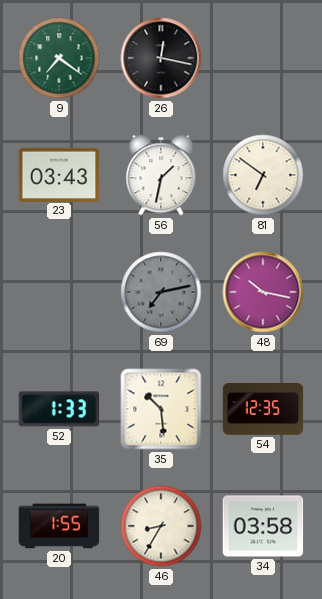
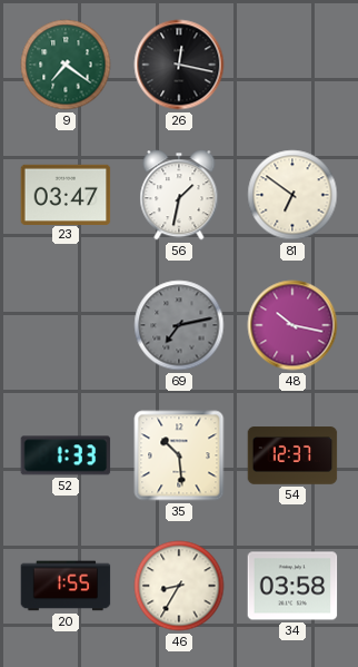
23: 03:43 -> 03:47 (66, 194)
54: 12:35 -> 12:37 (292, 455)
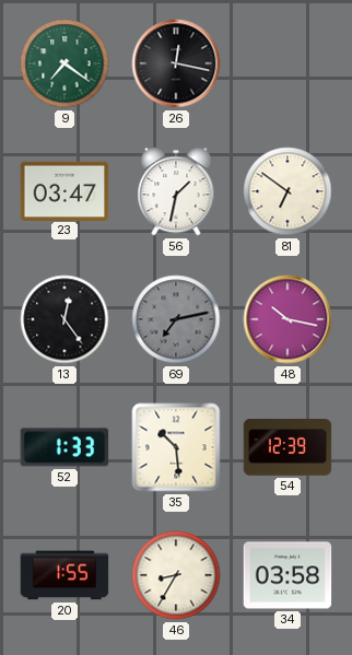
13: none -> 12:24 (64, 319)
54: 12:37 -> 12:39 (288, 447)
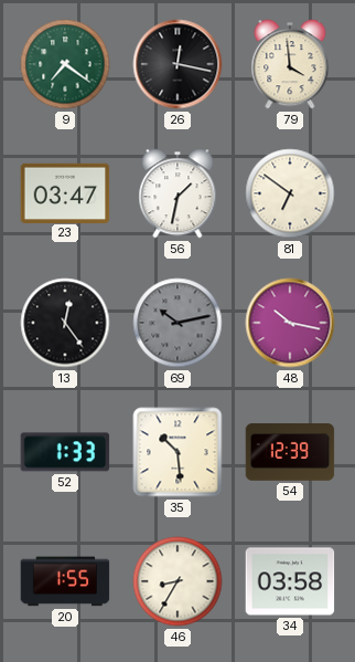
79: none -> 3:59 (290, 64)
69: 7:13 -> 10:13 (177, 323)
